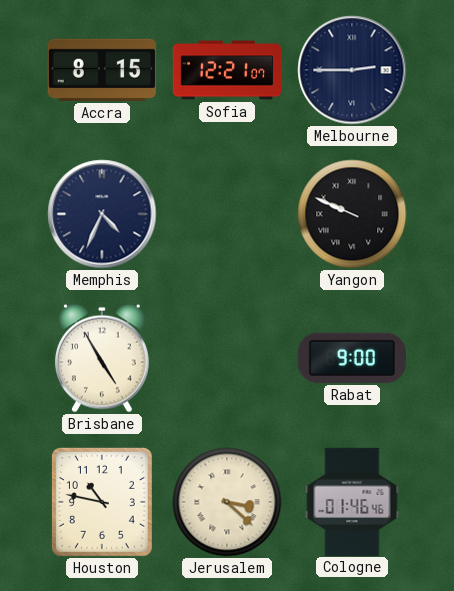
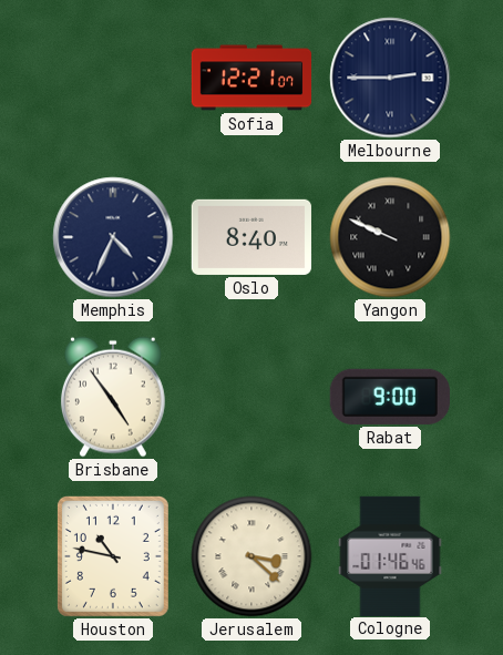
Accra: 8:15 -> none (102, 70)
Oslo: none -> 8:40 (251, 237)
Brisbane: 4:55 -> 4:54 (113, 397)
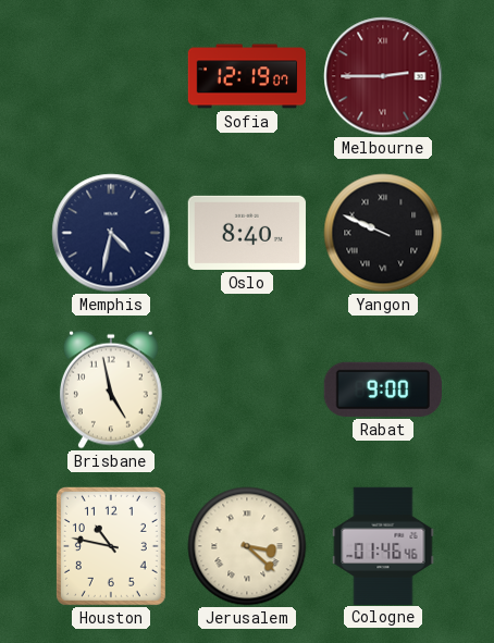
Sofia: 12:21 -> 12:19 (247, 76)
Melbourne dial: navy -> burgundy (383, 76)
Memphis: 4:34 -> 4:32 (111, 233)
Brisbane: 4:54 -> 4:58 (111, 389)
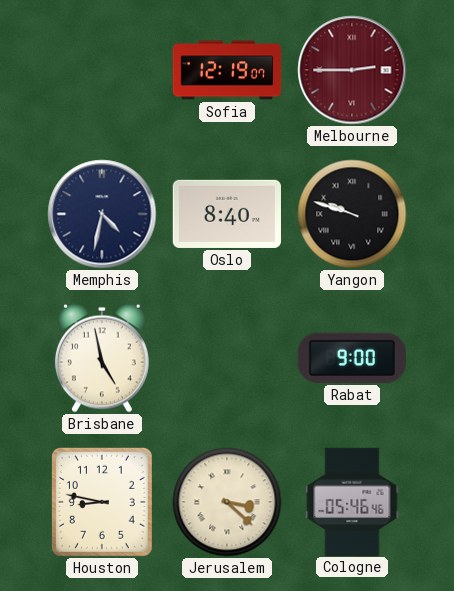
Yangon: 9:49 -> 9:48 (352, 214)
Houston: 10:47 -> 8:47 (102, 502)
Cologne: 01:46 -> 05:46 (352, 501)
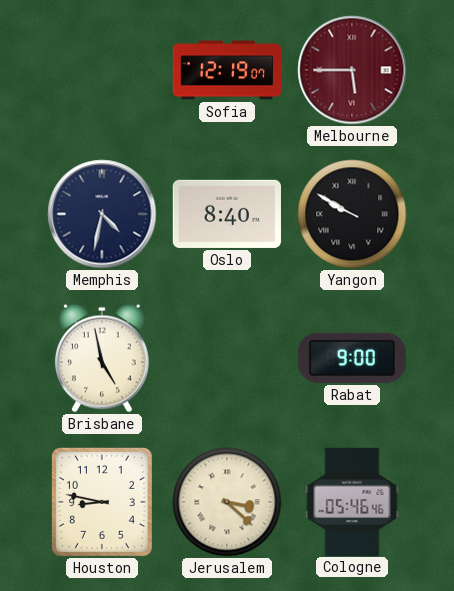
Melbourne: 2:45 -> 5:45 (352, 70)
Yangon: 9:48 -> 9:50 (352, 214)
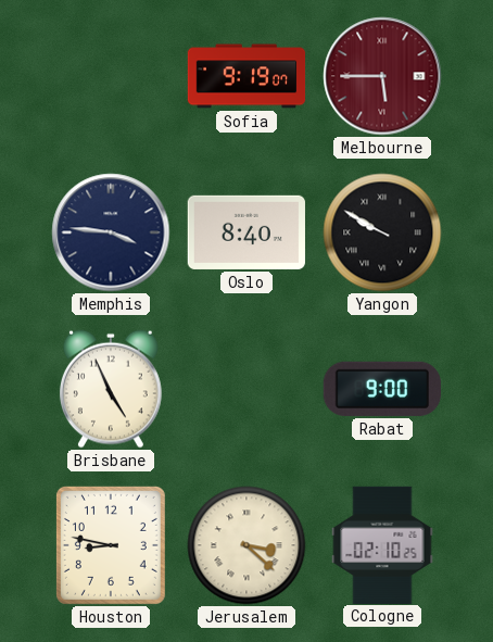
Sofia: 12:19 -> 9:19 (246, 76)
Memphis: 4:32 -> 3:46 (111, 232)
Brisbane: 4:58 -> 4:56 (111, 389)
Cologne: 05:46 -> 02:10 (382, 544)
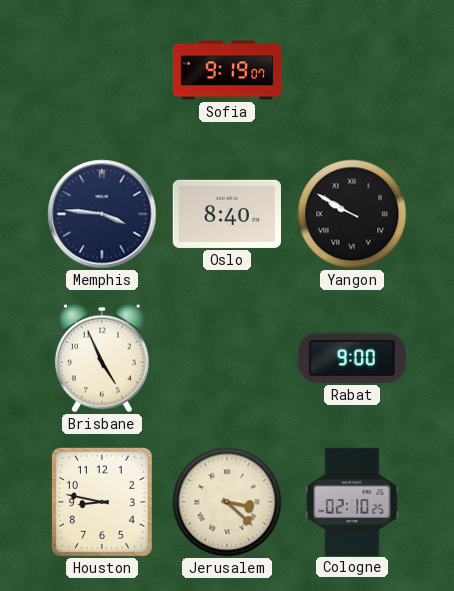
Melbourne: 5:45 -> none (382, 76)
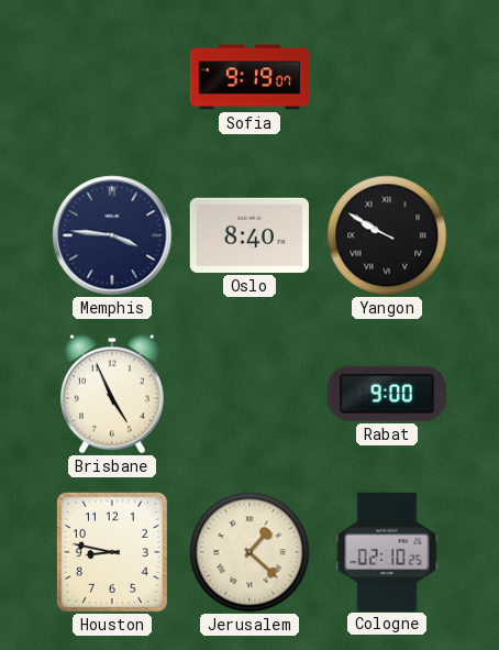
Jerusalem: 3:22 -> 1:22 (249, 552)
